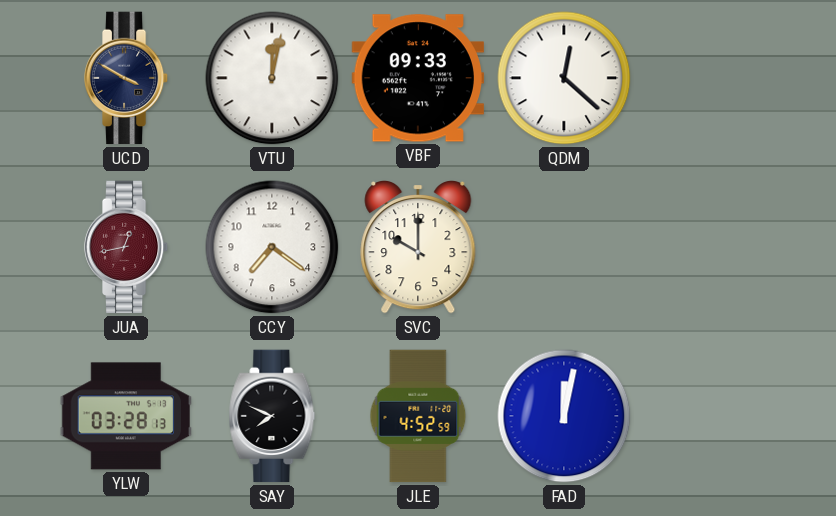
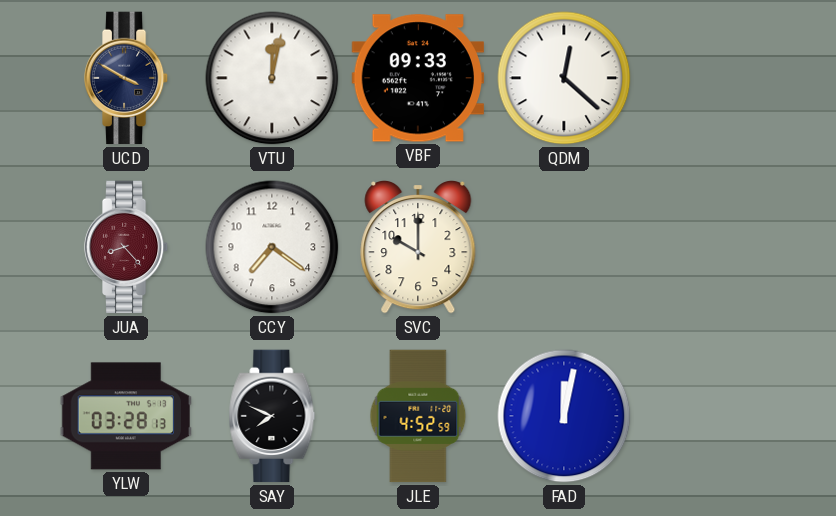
JUA: 12:43 -> 8:23 (126, 247)
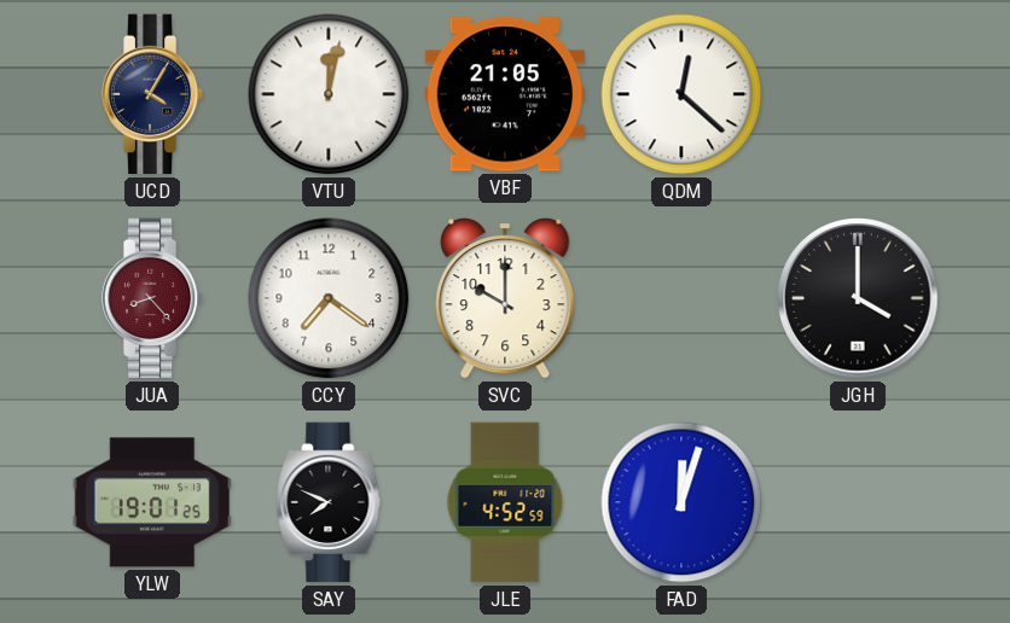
UCD: 3:50 -> 4:05 (152, 94)
VBF: 09:33 -> 21:05 (504, 94)
JGH: none -> 4:00 (858, 298)
YLW: 03:28 -> 19:01 (152, 502)
FAD: 12:02 -> 12:03 (681, 502)
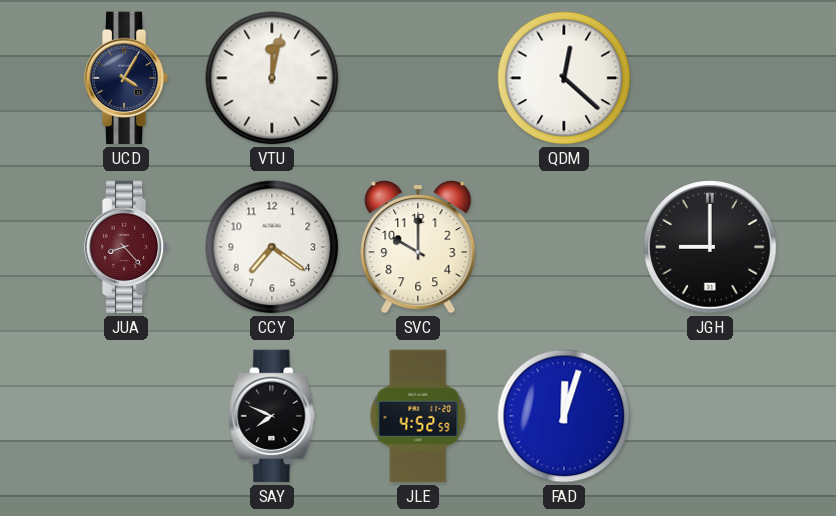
VBF: 21:05 -> none (504, 94)
JGH: 4:00 -> 9:00 (710, 247)
YLW: 19:01 -> none (152, 502)
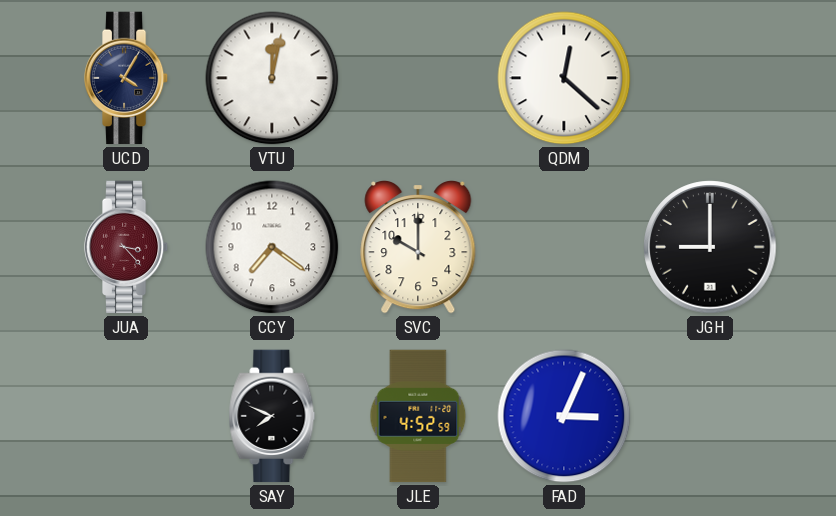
JUA: 8:23 -> 3:23 (126, 247)
FAD: 12:03 -> 3:04 (564, 416)
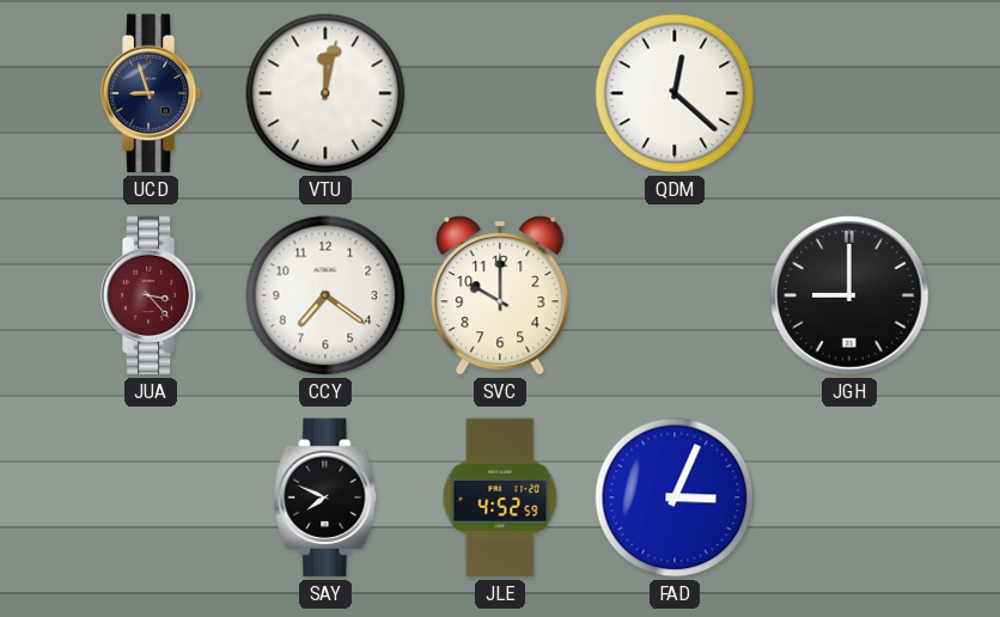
UCD: 4:05 -> 8:57 (151, 93)
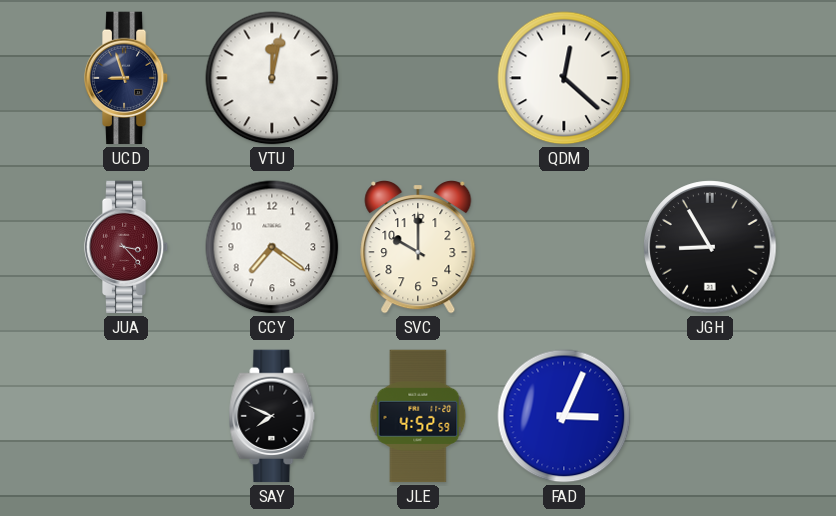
JGH: 9:00 -> 8:55 (710, 247)
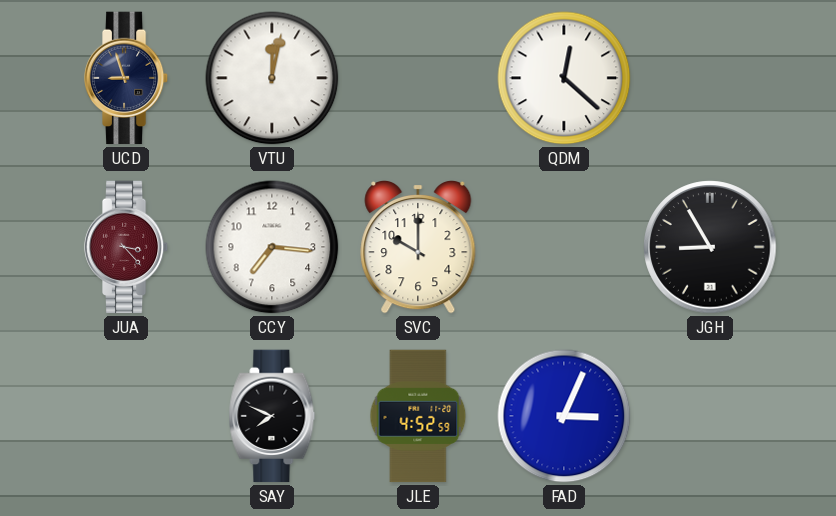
CCY: 7:21 -> 7:16 (272, 247)
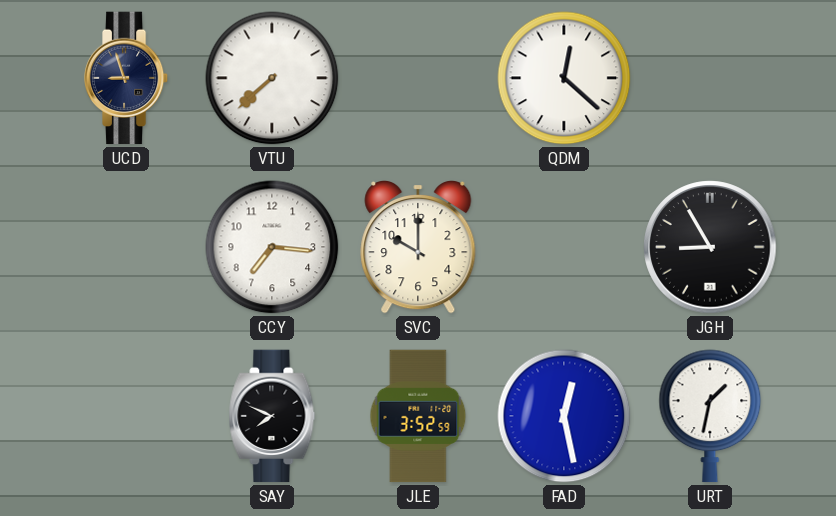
VTU: 12:02 -> 7:38 (272, 78)
JUA: 3:23 -> none (126, 247)
JLE: 4:52 -> 3:52 (418, 416)
FAD: 3:04 -> 12:28 (564, 416)
URT: none -> 1:32 (710, 416)
